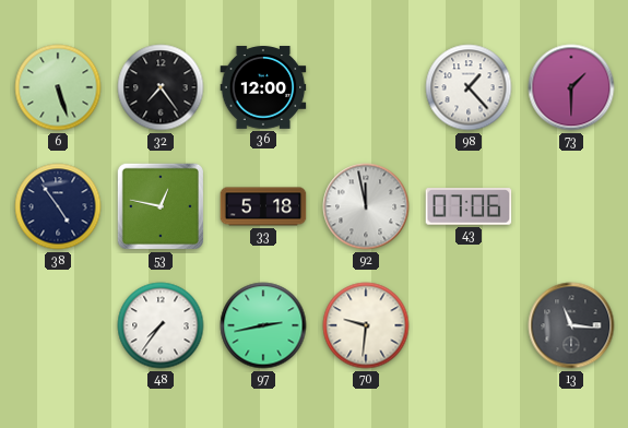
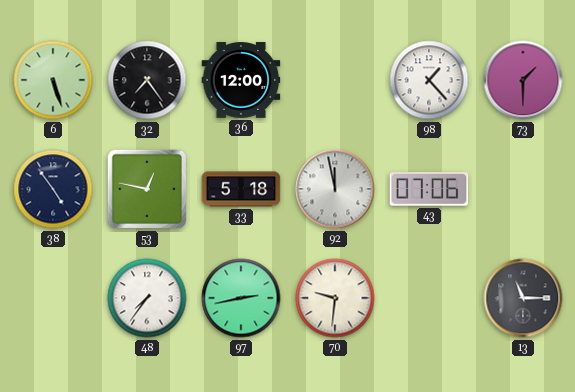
13: 11:16 -> 11:15 (523, 298)
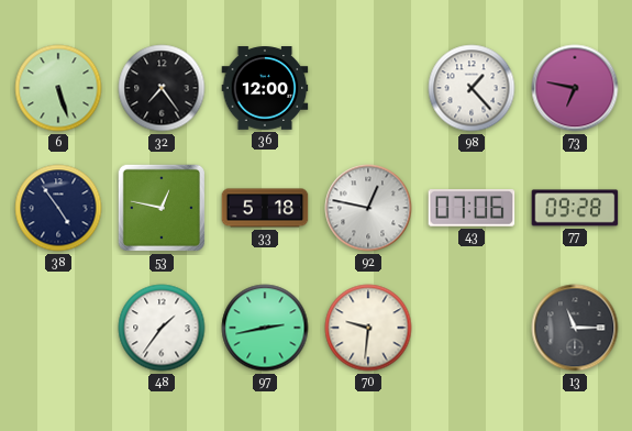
73: 1:30 -> 6:47 (575, 88)
92: 11:58 -> 12:47 (368, 208)
77: none -> 09:28 (575, 208)
48: 7:36 -> 1:36 (162, 328)
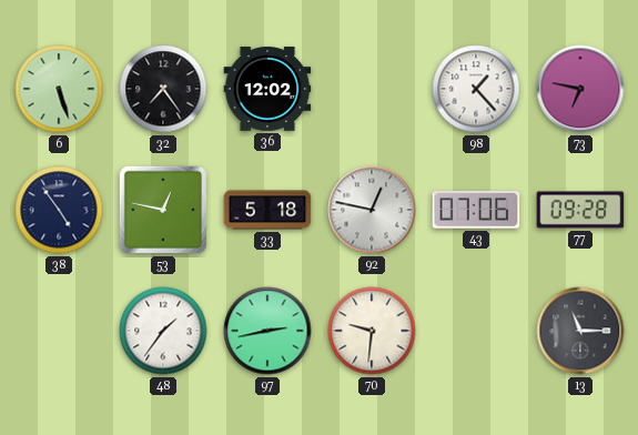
36: 12:00 -> 12:02 (267, 89)
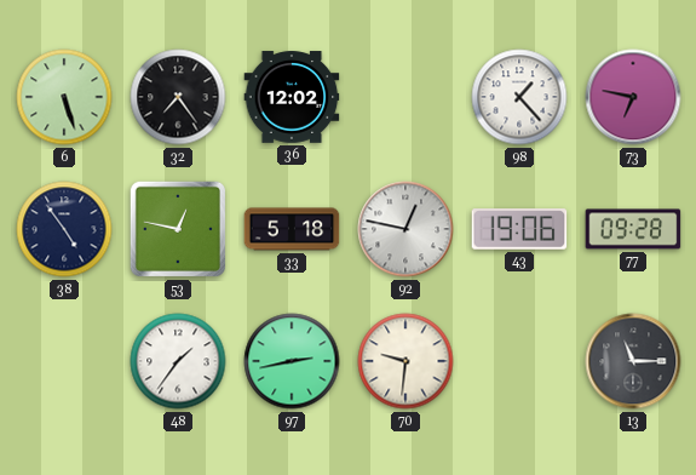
43: 07:06 -> 19:06 (519, 229)
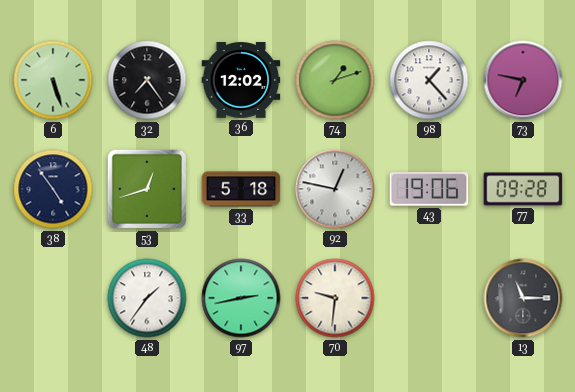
74: none -> 1:12 (335, 80)
53: 12:47 -> 12:42 (147, 189)
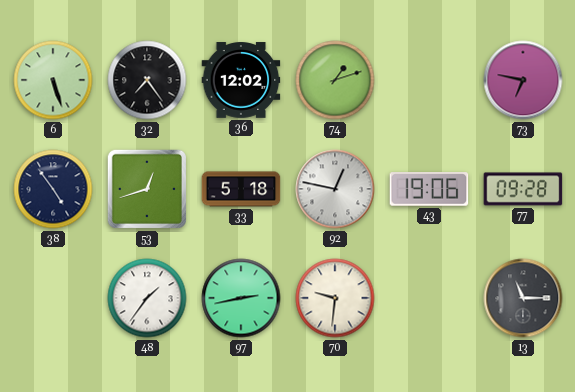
98: 1:23 -> none (429, 80)
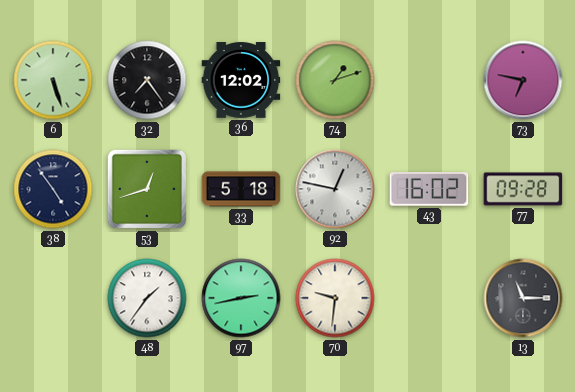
43: 19:06 -> 16:02 (429, 189)
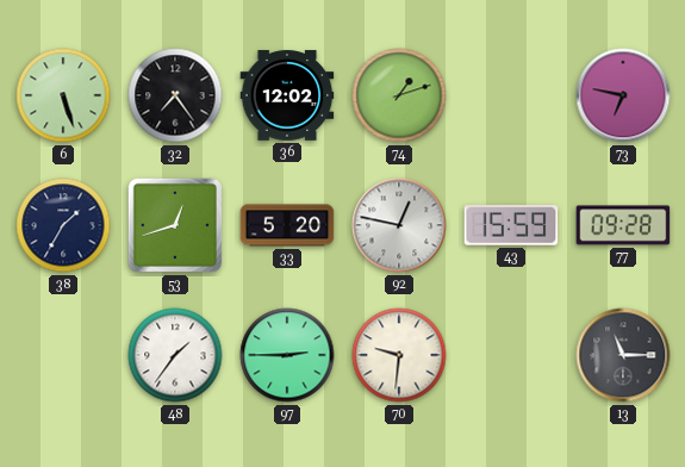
38: 4:54 -> 1:35 (63, 225)
33: 5:18 -> 5:20 (287, 225)
43: 16:02 -> 15:59 (511, 225)
97: 2:43 -> 2:45 (287, 355)
